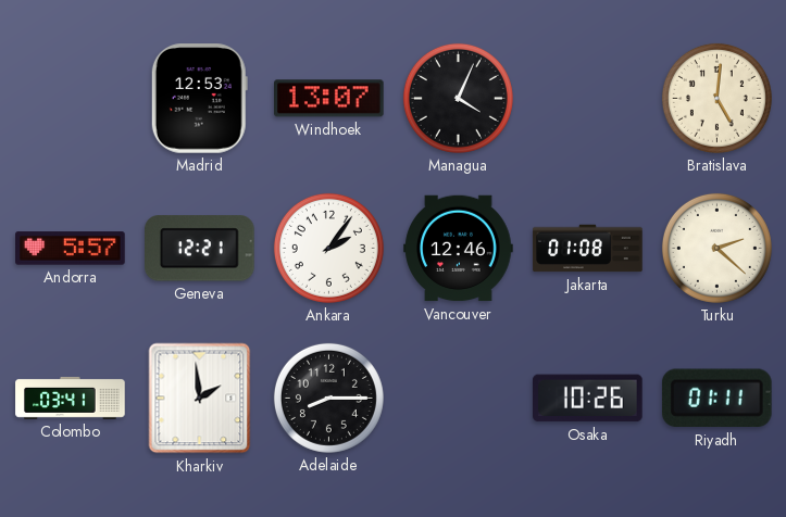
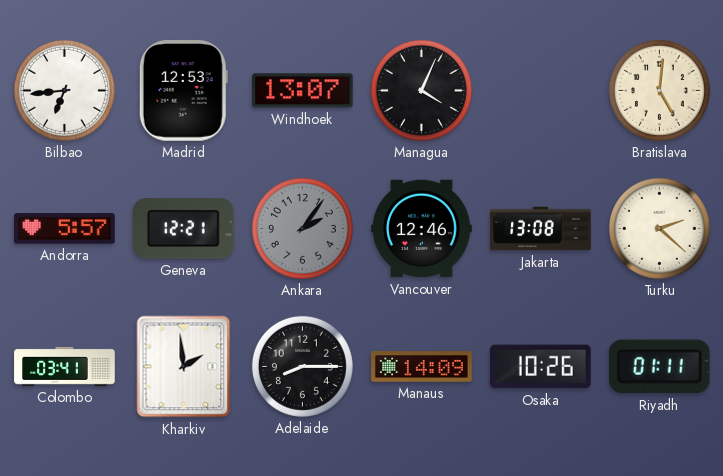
Bilbao: none -> 6:44 (64, 90)
Ankara dial: white -> grey (302, 228)
Jakarta: 01:08 -> 13:08 (541, 229)
Manaus: none -> 14:09 (422, 367)
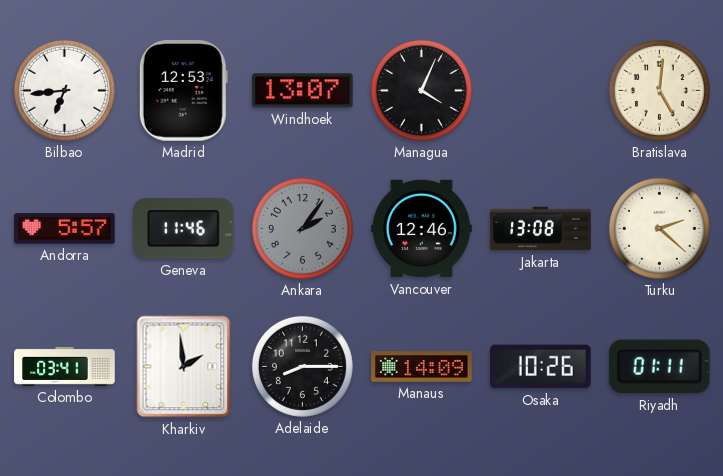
Geneva: 12:21 -> 11:46 (184, 229)
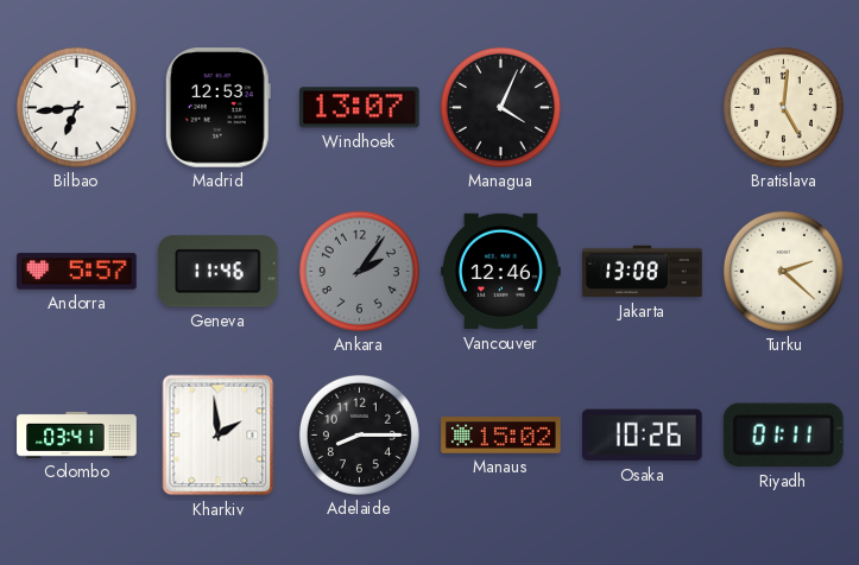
Manaus: 14:09 -> 15:02 (501, 436)
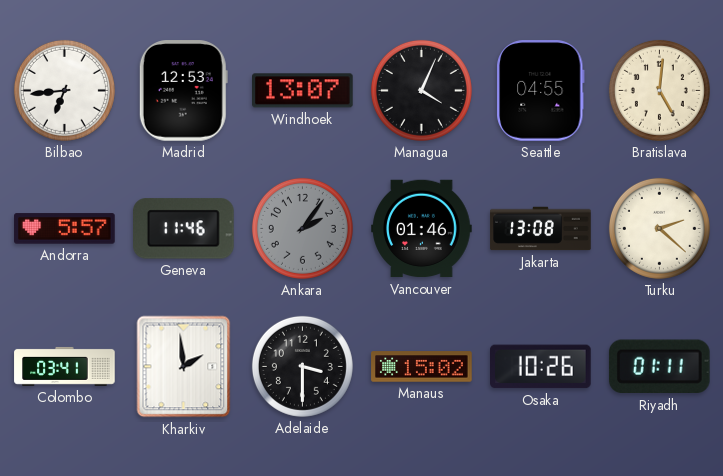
Seattle: none -> 04:55 (541, 91)
Vancouver: 12:46 -> 01:46 (422, 229)
Adelaide: 8:15 -> 3:30 (302, 366)
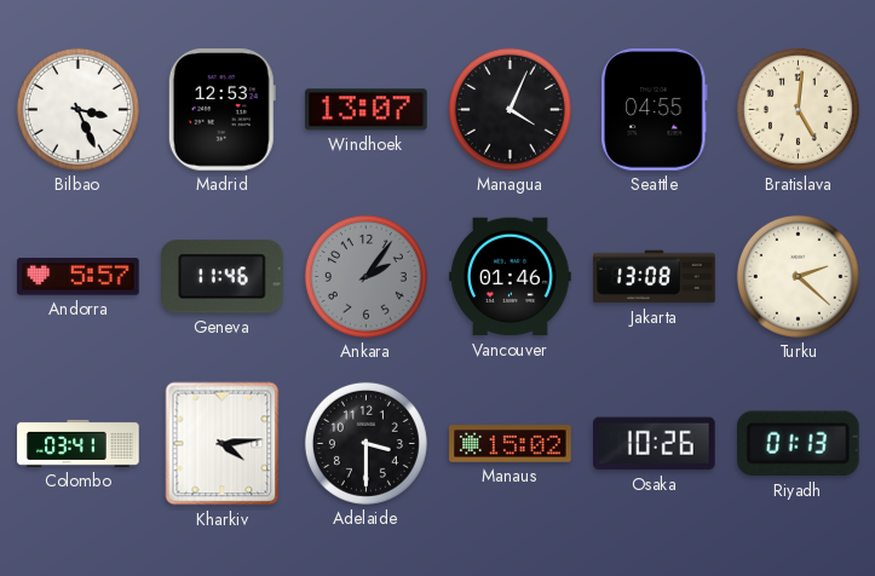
Bilbao: 6:44 -> 3:26 (77, 109)
Kharkiv: 1:59 -> 4:14 (223, 444)
Riyadh: 01:11 -> 01:13 (798, 444)
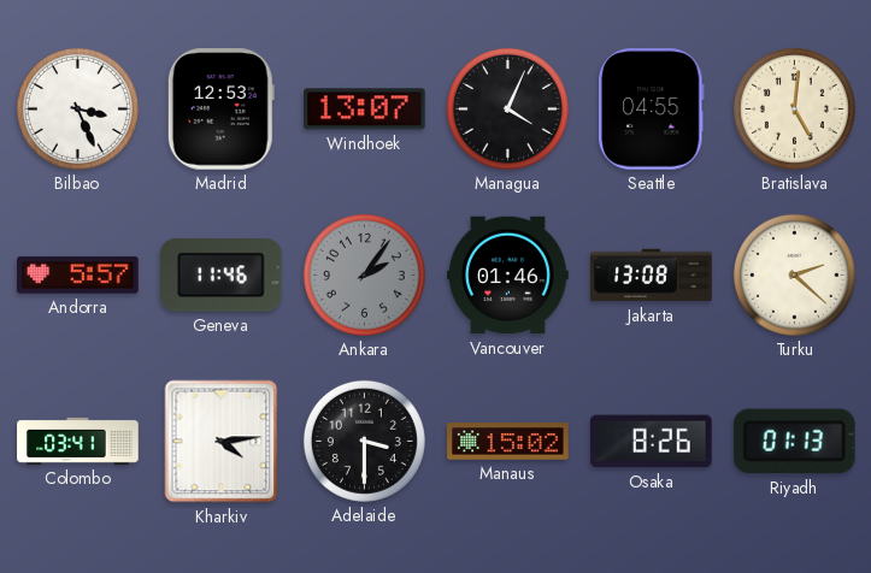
Osaka: 10:26 -> 8:26 (652, 442)
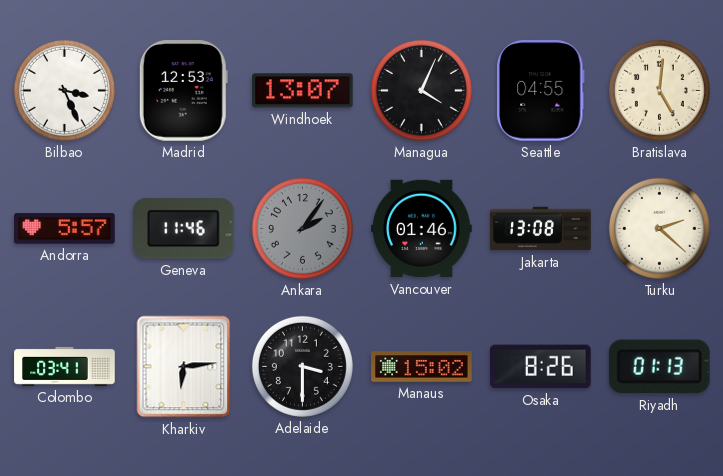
Kharkiv: 4:14 -> 6:14 (184, 367)
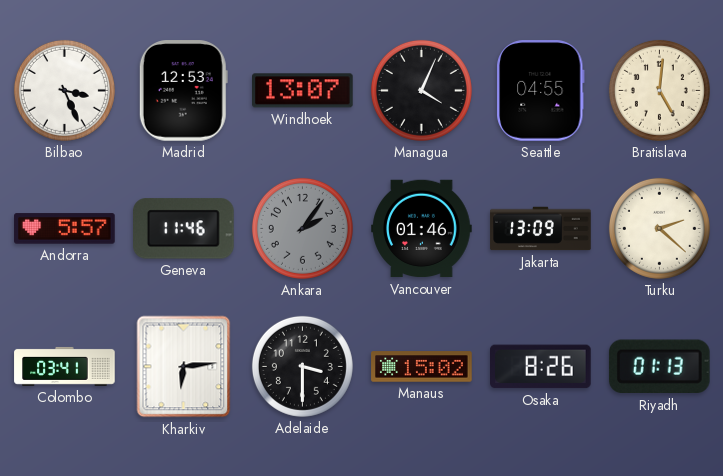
Jakarta: 13:08 -> 13:09 (541, 229)
